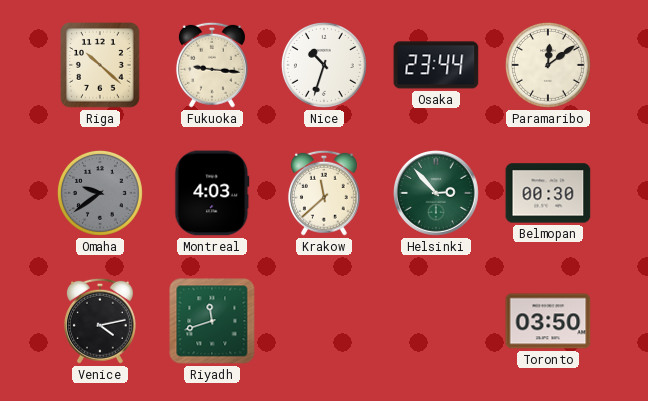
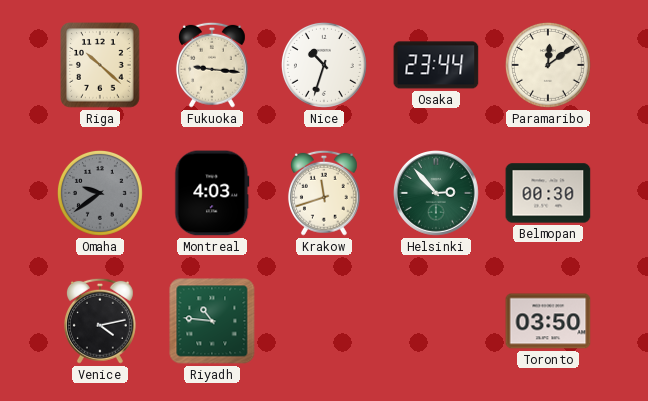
Krakow: 11:38 -> 11:42 (324, 193)
Riyadh: 11:42 -> 10:46 (212, 321)
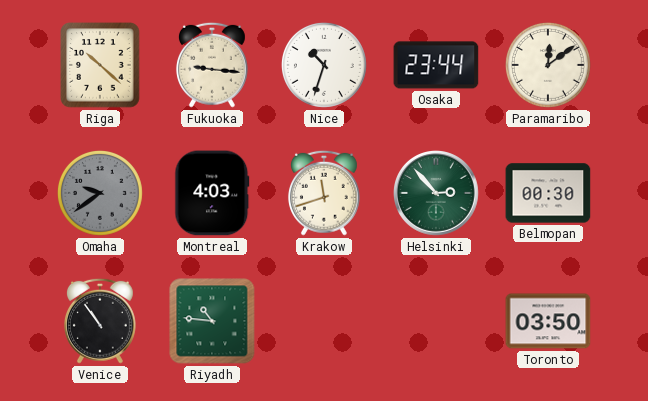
Venice: 4:13 -> 10:54 (100, 321)
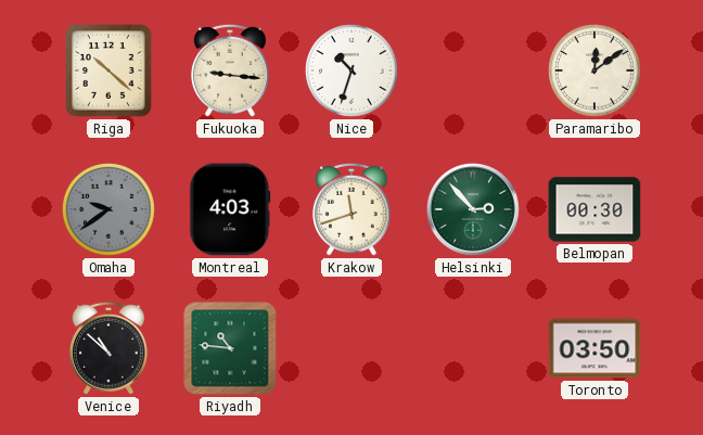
Osaka: 23:44 -> none (436, 65)
Venice: 10:54 -> 10:52 (108, 348)
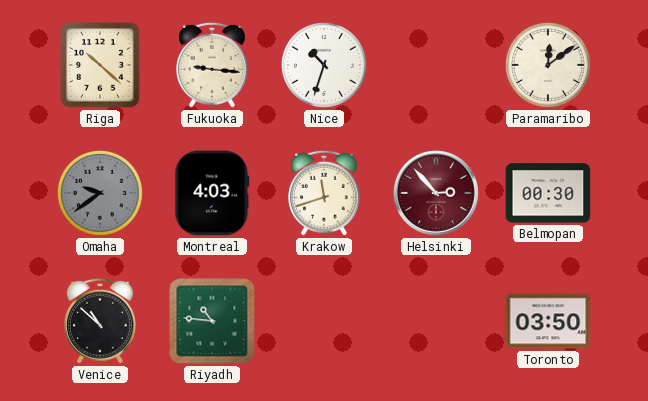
Helsinki dial: green -> burgundy (437, 194)
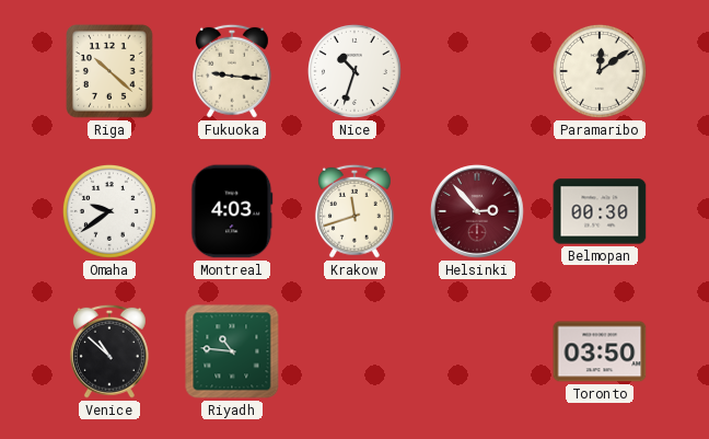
Omaha dial: grey -> white (109, 211)
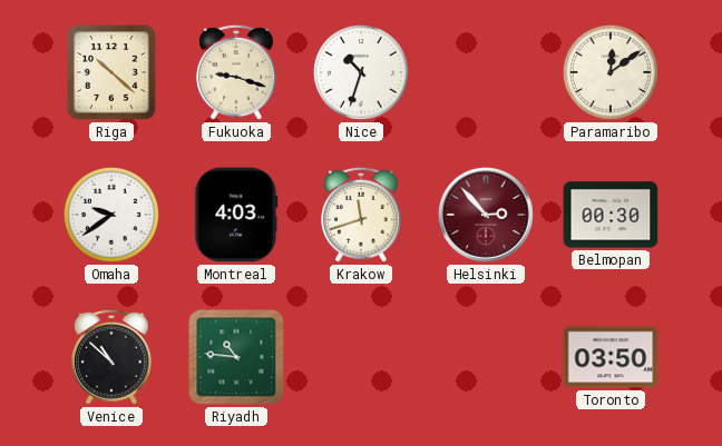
Fukuoka: 9:16 -> 9:18 (236, 72)
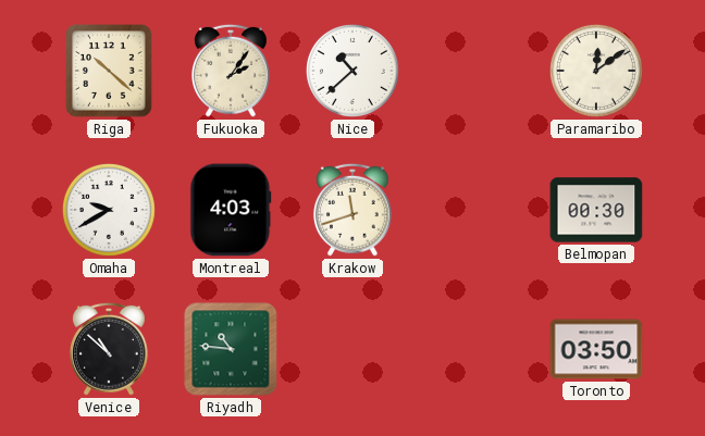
Fukuoka: 9:18 -> 2:06 (231, 71)
Nice: 10:33 -> 10:38 (352, 71)
Omaha: 9:39 -> 9:40 (109, 210)
Helsinki: 2:53 -> none (487, 216)
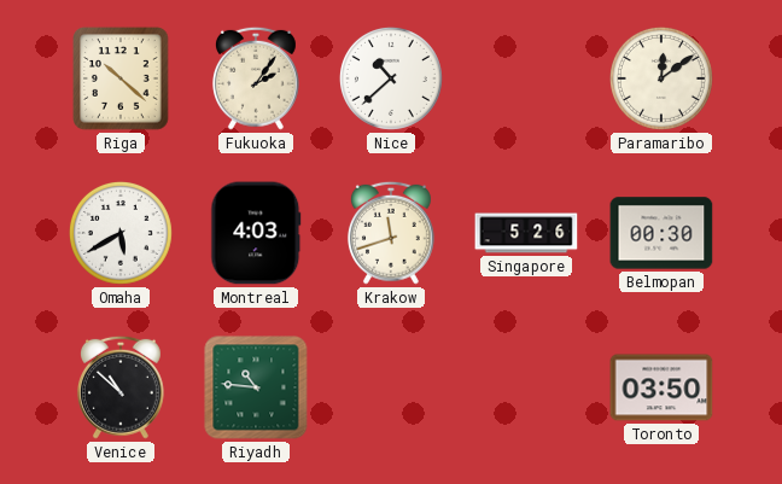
Omaha: 9:40 -> 5:40 (121, 233)
Singapore: none -> 5:26 (526, 233)
